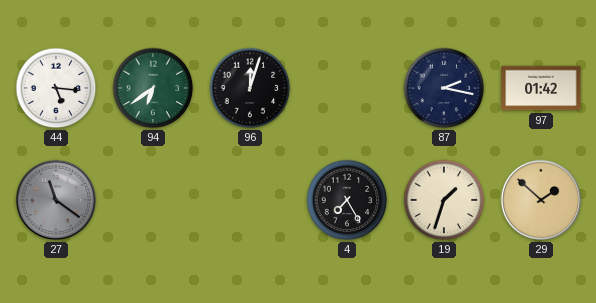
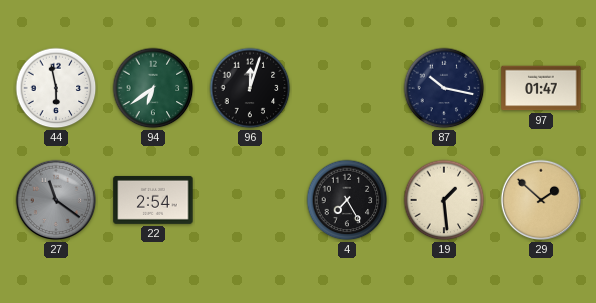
44: 5:16 -> 5:58 (56, 88)
87: 2:17 -> 10:17 (444, 88)
97: 01:42 -> 01:47 (541, 88)
22: none -> 2:54 (153, 200)
19: 1:33 -> 1:29 (444, 200)
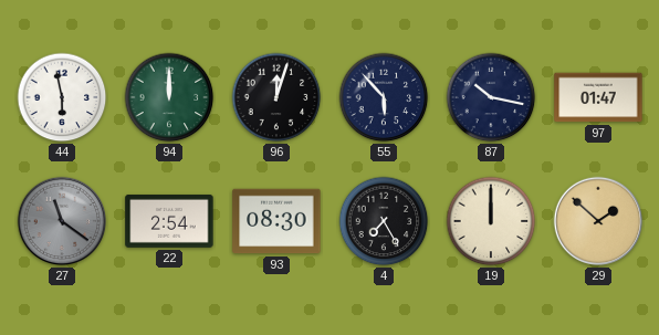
94: 6:39 -> 12:00 (169, 97)
55: none -> 5:53 (384, 97)
93: none -> 08:30 (276, 221)
19: 1:29 -> 12:00 (491, 221)
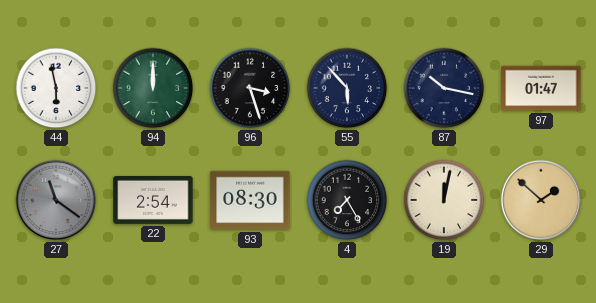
96: 12:03 -> 3:27 (250, 88)
19: 12:00 -> 12:02 (444, 200)
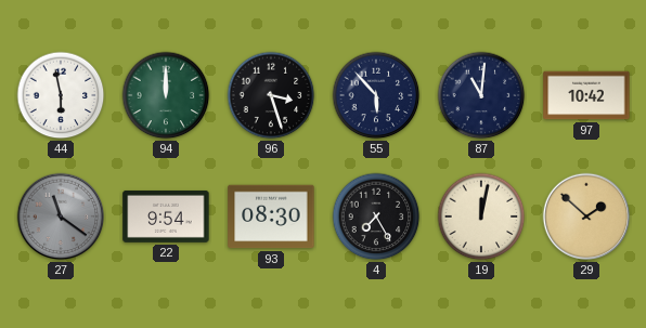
87: 10:17 -> 11:01 (481, 95)
97: 01:47 -> 10:42 (586, 95)
22: 2:54 -> 9:54 (166, 217)
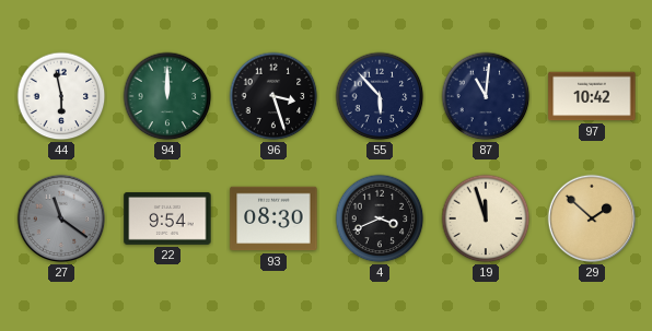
4: 7:25 -> 3:41 (380, 218)
19: 12:02 -> 11:57 (486, 218)
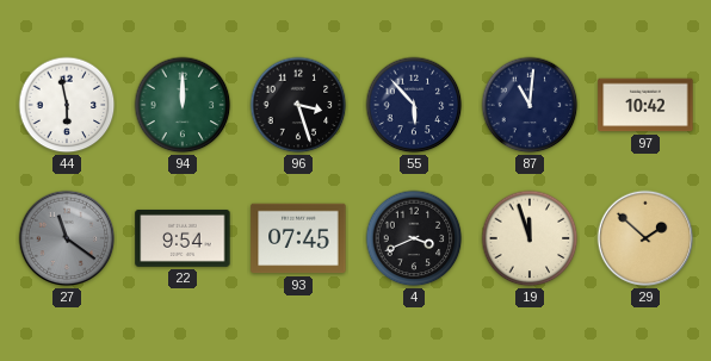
93: 08:30 -> 07:45 (298, 238)
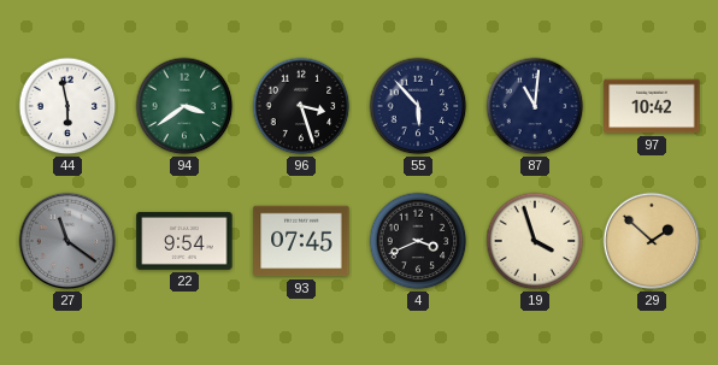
94: 12:00 -> 3:39 (184, 106)
19: 11:57 -> 3:57 (535, 241)
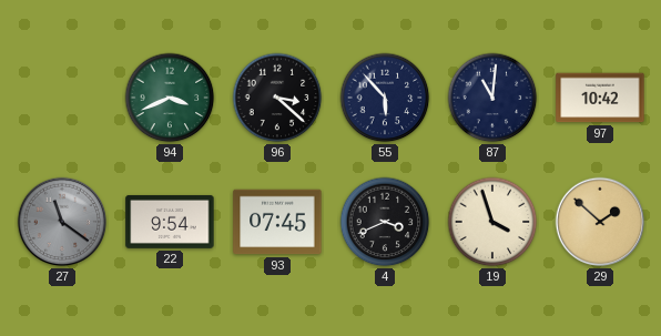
44: 5:58 -> none (67, 106)
94: 3:39 -> 3:41 (170, 98)
96: 3:27 -> 3:22 (277, 98)
